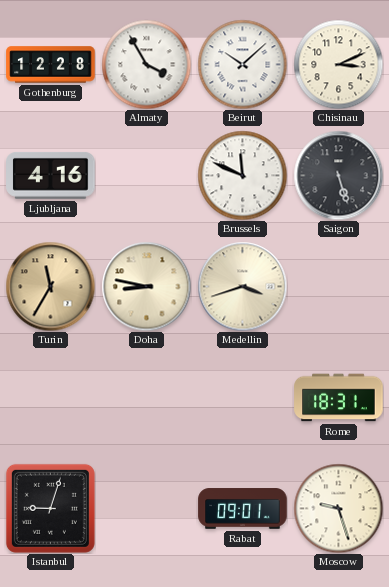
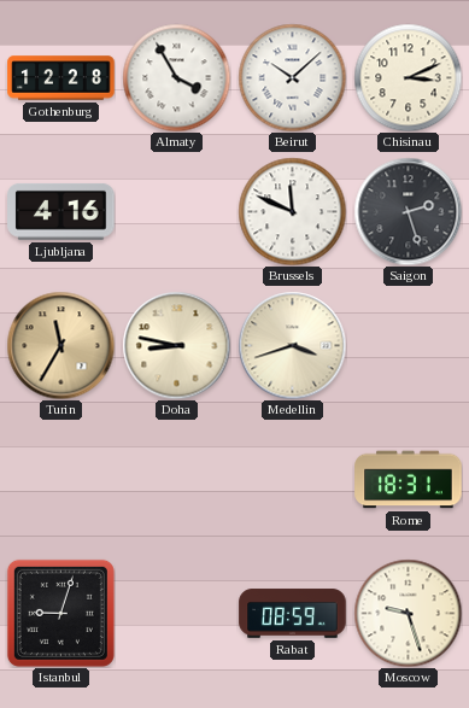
Saigon: 5:27 -> 2:27 (408, 211)
Rabat: 09:01 -> 08:59 (293, 614)
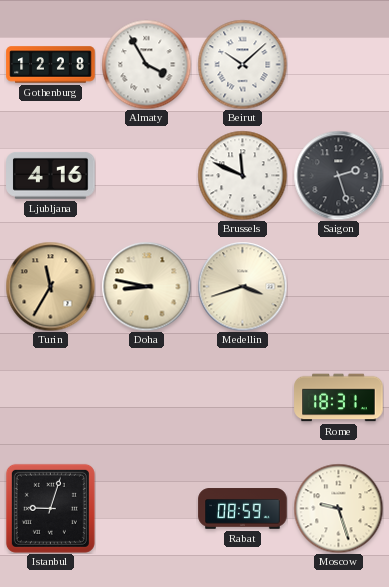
Chisinau: 3:11 -> none (408, 77)
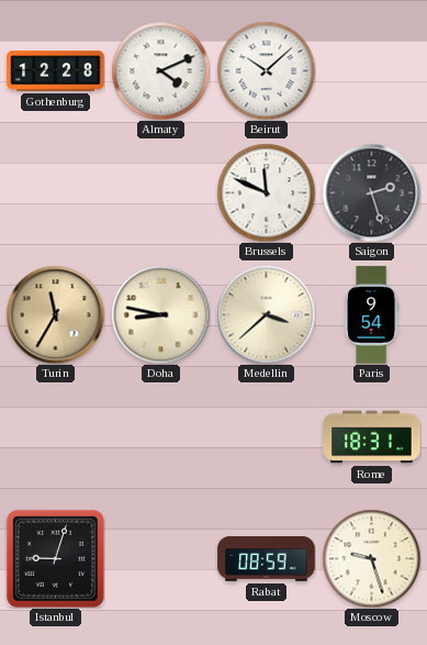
Almaty: 3:55 -> 4:11 (160, 70)
Ljubljana: 4:16 -> none (51, 175)
Medellin: 3:42 -> 3:38 (266, 314)
Paris: none -> 9:54 (372, 315)
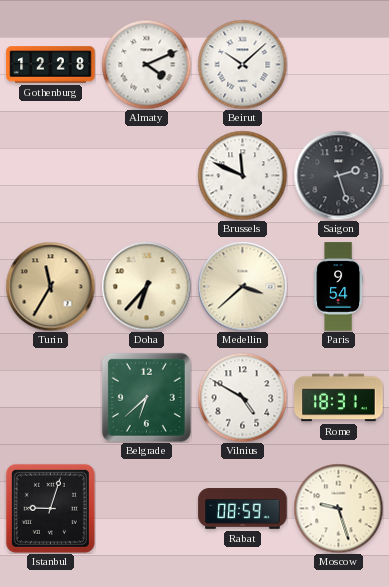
Doha: 8:47 -> 6:37 (146, 286)
Belgrade: none -> 6:38 (146, 397)
Vilnius: none -> 4:50 (242, 397)
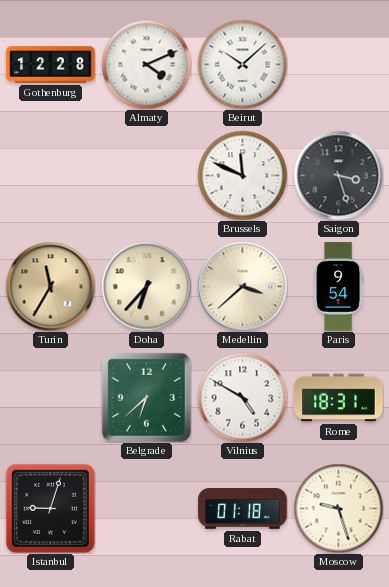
Saigon: 2:27 -> 3:27 (338, 175)
Rabat: 08:59 -> 01:18 (243, 509)
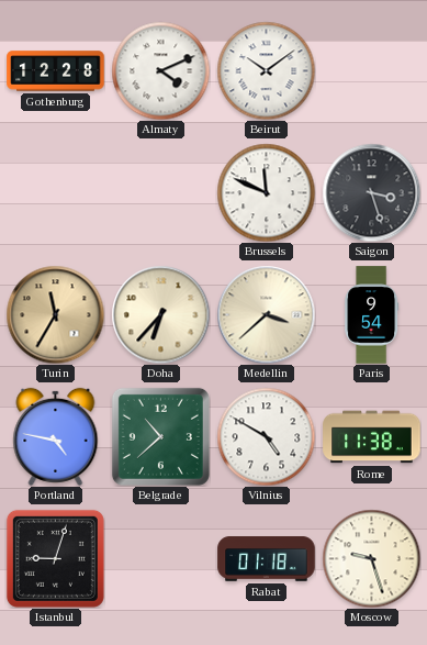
Beirut: 10:08 -> 10:09 (266, 70)
Portland: none -> 4:47 (56, 436)
Belgrade: 6:38 -> 10:38 (160, 436)
Rome: 18:31 -> 11:38 (372, 437)
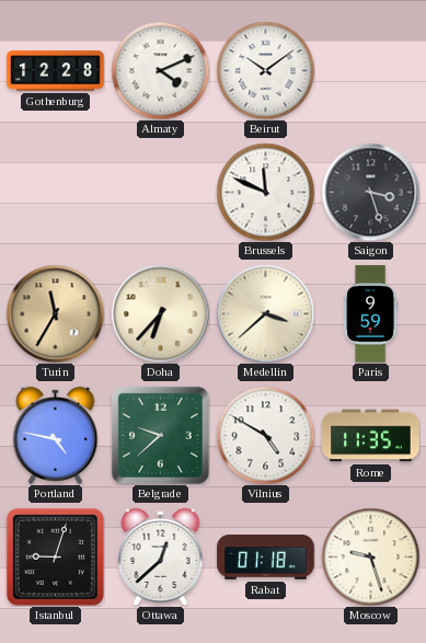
Paris: 9:54 -> 9:59 (371, 314)
Belgrade: 10:38 -> 9:38 (160, 435)
Rome: 11:38 -> 11:35 (371, 436)
Ottawa: none -> 12:38 (161, 556)
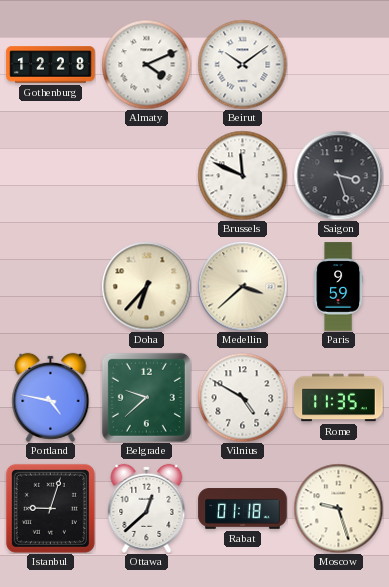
Turin: 11:35 -> none (55, 313)
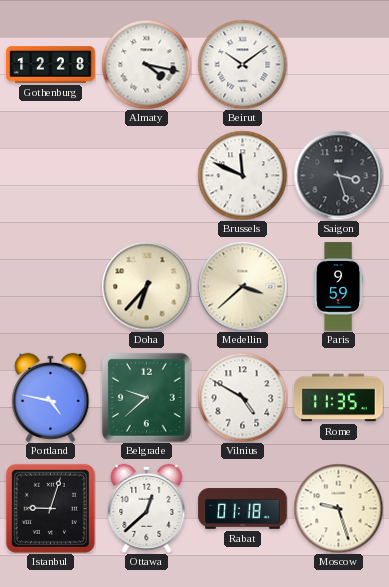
Almaty: 4:11 -> 4:17 (146, 64)
